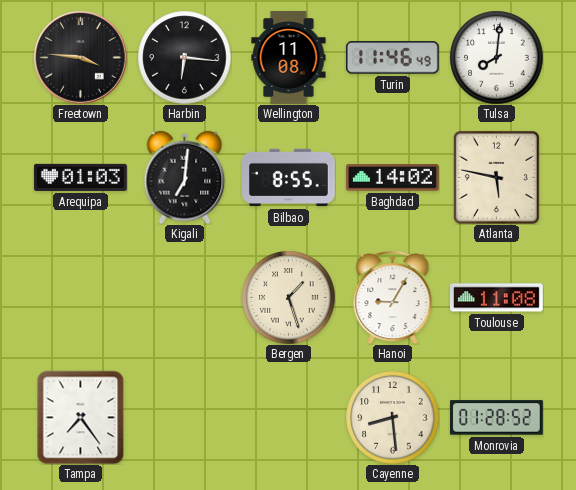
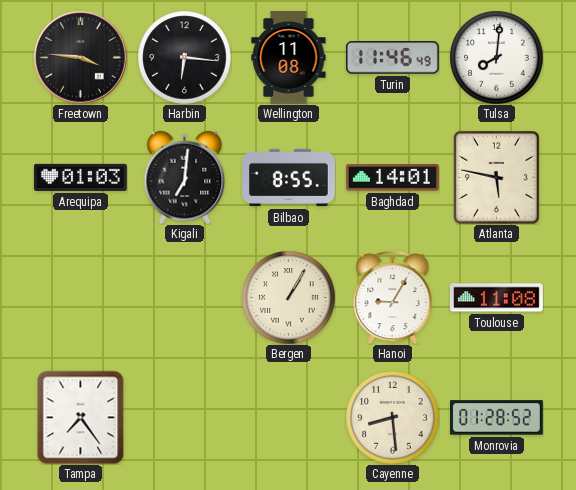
Baghdad: 14:02 -> 14:01 (393, 178)
Bergen: 1:27 -> 1:05 (288, 297)
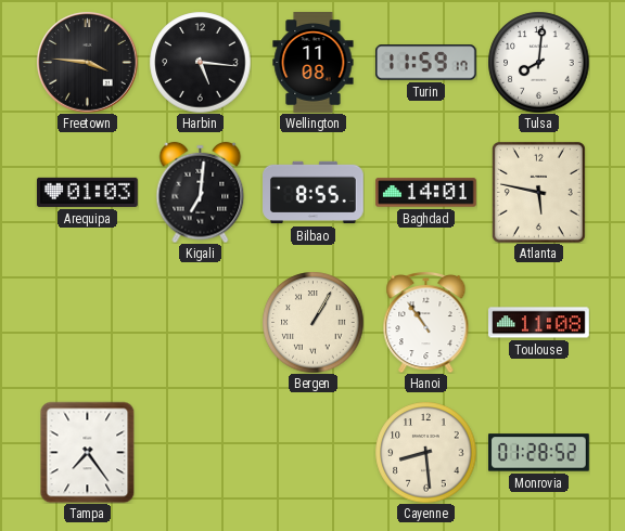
Harbin: 6:16 -> 5:16 (200, 62)
Turin: 11:46 -> 11:59 (425, 63)
Hanoi: 9:05 -> 10:54 (426, 323)
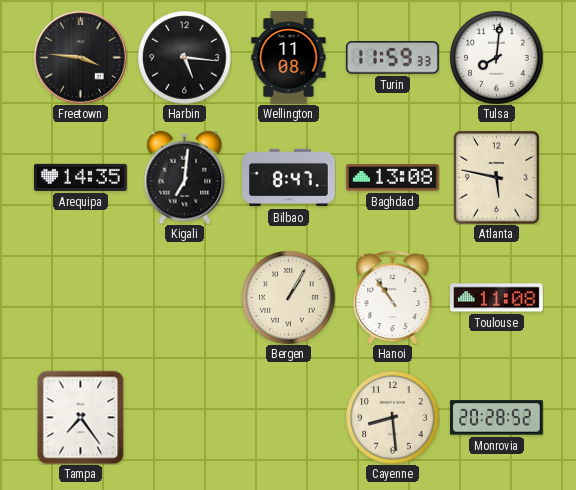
Turin: 11:59:17 -> 11:59:33 (392, 58)
Arequipa: 01:03 -> 14:35 (81, 177)
Bilbao: 8:55 -> 8:47 (289, 178)
Baghdad: 14:01 -> 13:08 (393, 178)
Monrovia: 01:28 -> 20:28 (497, 418)
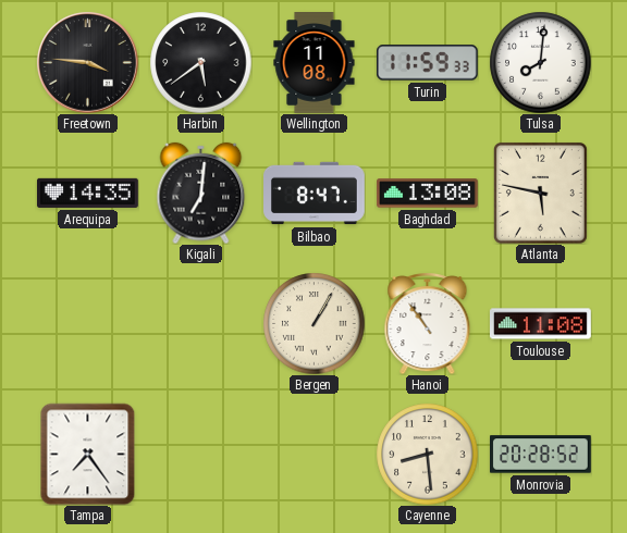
Harbin: 5:16 -> 5:39 (200, 62)
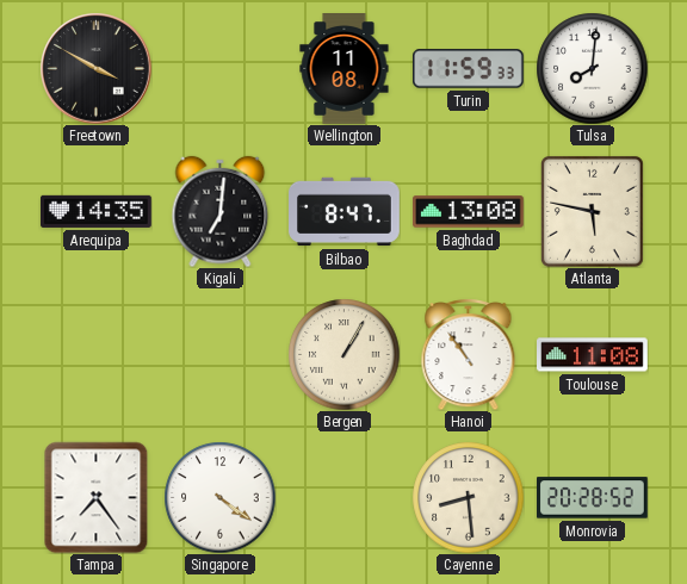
Freetown: 3:46 -> 3:50 (95, 68)
Harbin: 5:39 -> none (200, 62)
Singapore: none -> 4:21 (219, 497)
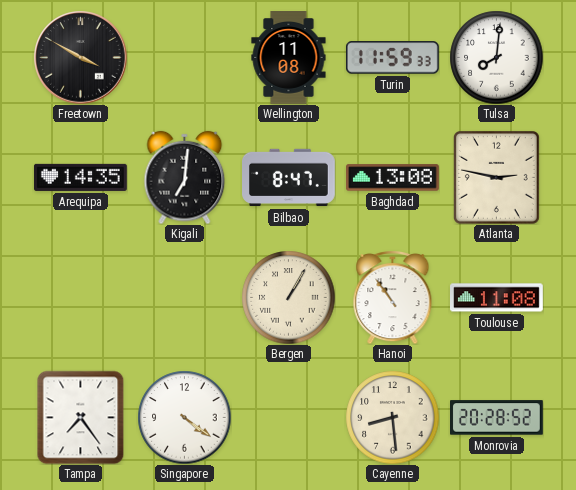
Atlanta: 5:47 -> 2:47 (496, 177)
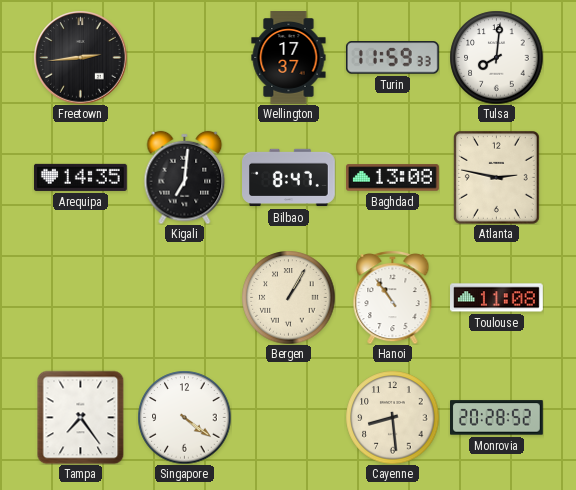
Freetown: 3:50 -> 2:44 (80, 57)
Wellington: 11:08 -> 17:37 (289, 58)
